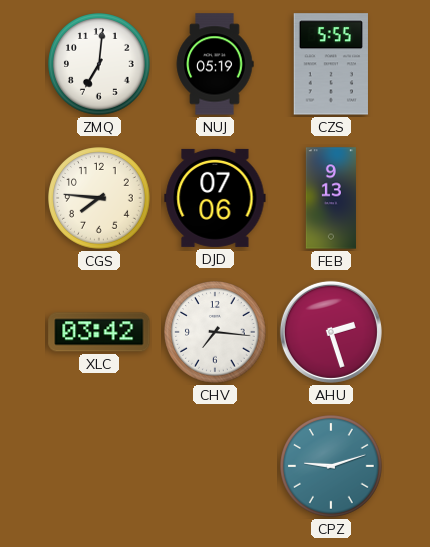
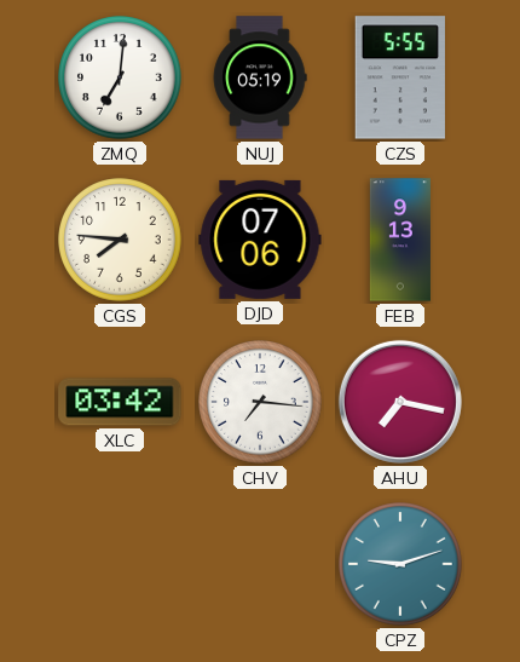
AHU: 2:27 -> 7:17 (400, 402)
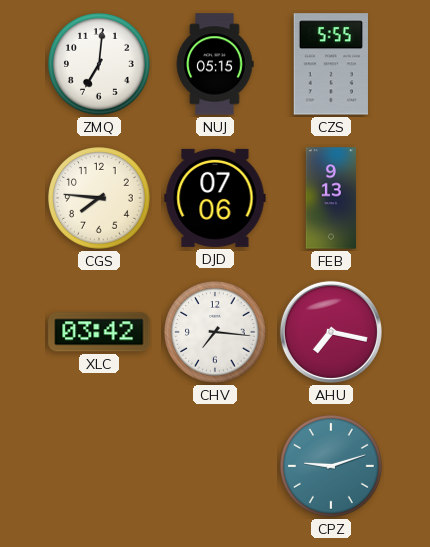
NUJ: 05:19 -> 05:15 (215, 64)
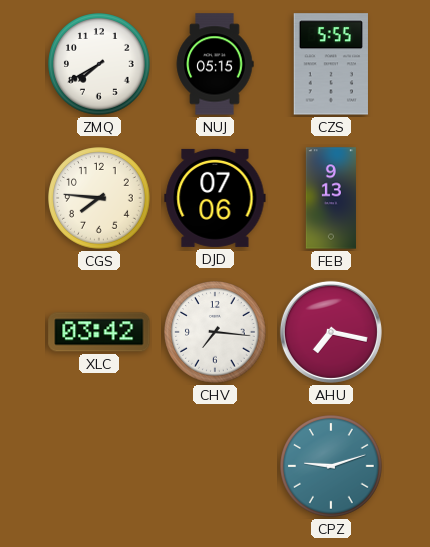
ZMQ: 7:01 -> 7:40 (99, 64)
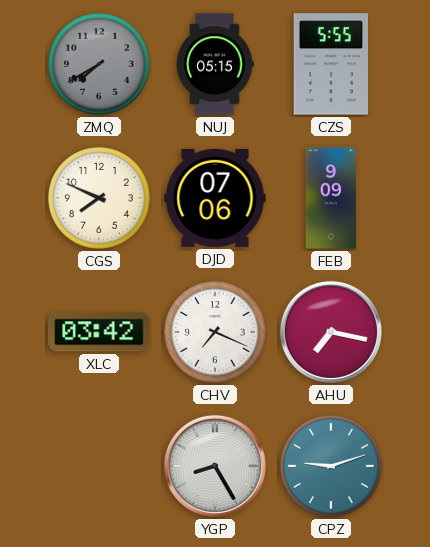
ZMQ dial: white -> grey (99, 64)
CGS: 7:46 -> 7:49 (99, 198)
FEB: 9:13 -> 9:09 (331, 198)
CHV: 7:16 -> 7:19 (215, 332)
YGP: none -> 8:25 (215, 466)
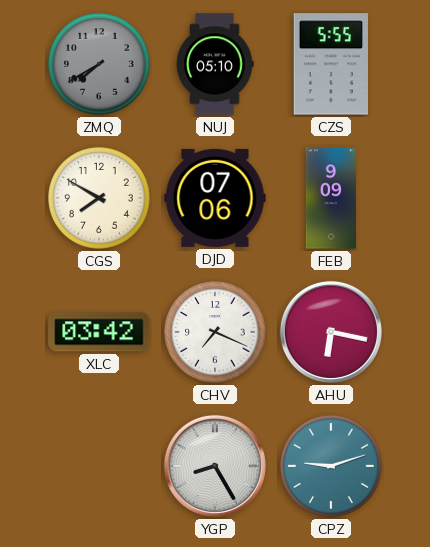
NUJ: 05:15 -> 05:10 (215, 64)
CGS: 7:49 -> 7:50 (99, 198)
AHU: 7:17 -> 6:17 (331, 332)
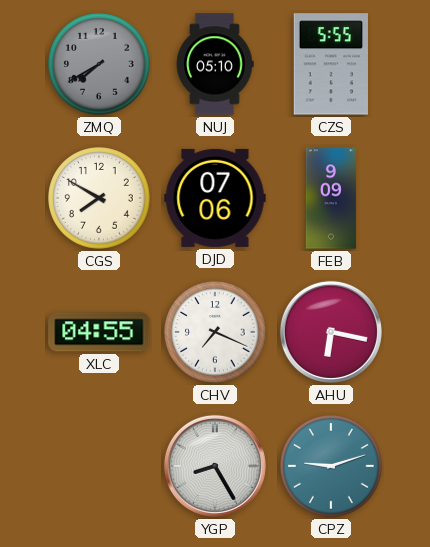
XLC: 03:42 -> 04:55 (99, 332)
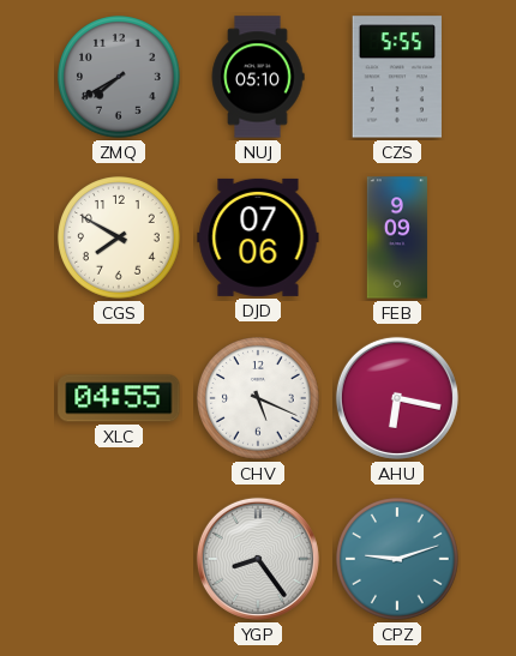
CHV: 7:19 -> 5:19 (258, 398)
YGP: 8:25 -> 8:24 (258, 559)
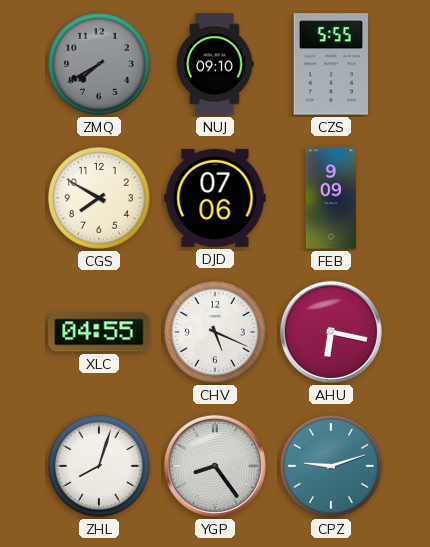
NUJ: 05:10 -> 09:10 (215, 64)
ZHL: none -> 8:03 (99, 466)
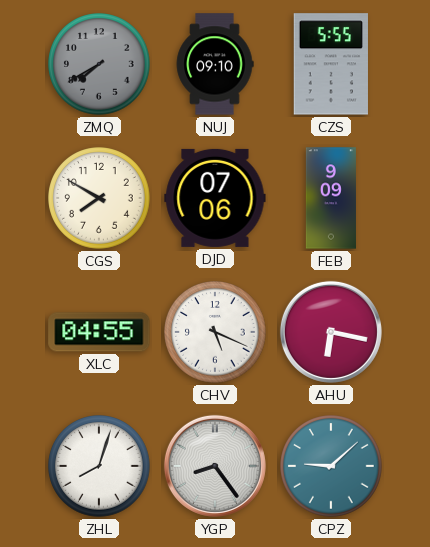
CPZ: 9:12 -> 9:08 (331, 466)
